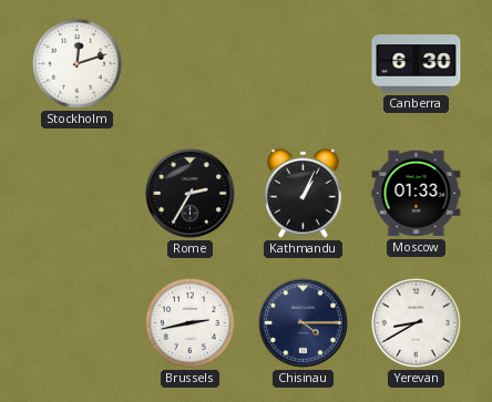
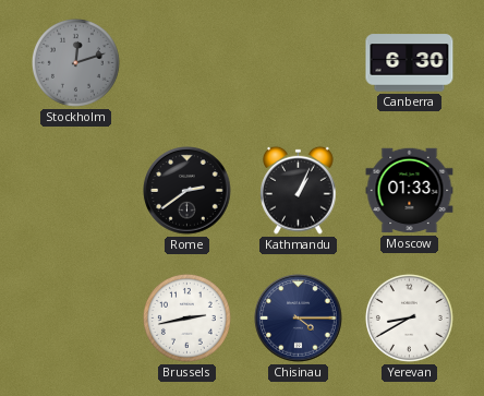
Stockholm dial: white -> grey (75, 62)
Rome: 2:35 -> 2:39 (187, 191)
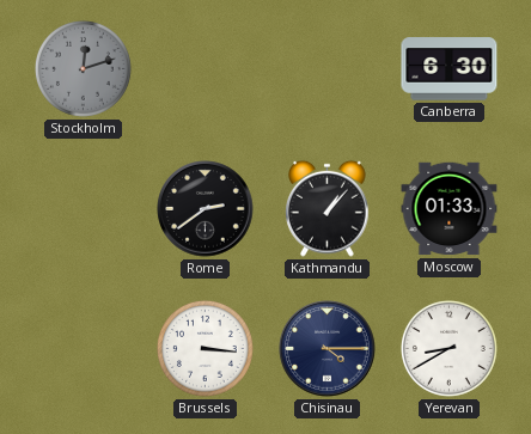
Kathmandu: 1:04 -> 1:07 (328, 208)
Brussels: 2:43 -> 3:16 (205, 348)
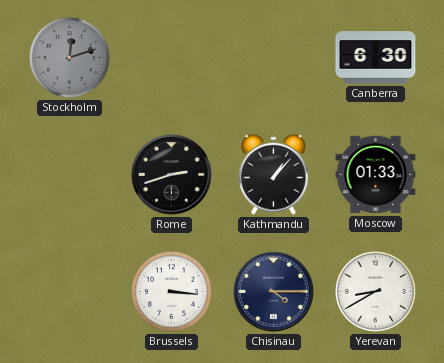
Rome: 2:39 -> 2:42 (172, 175)
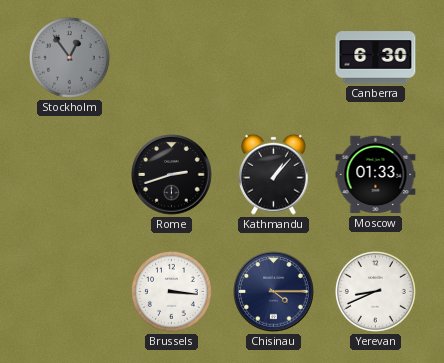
Stockholm: 12:12 -> 12:54 (69, 57)
Yerevan: 8:40 -> 8:41 (375, 291)
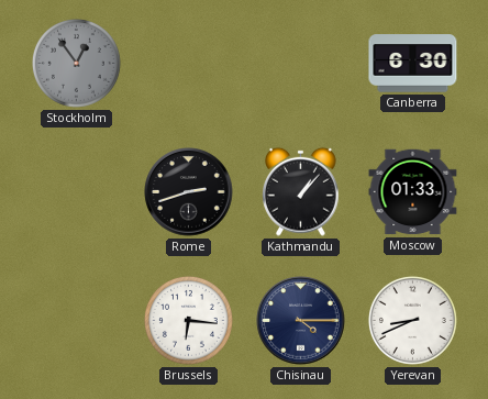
Brussels: 3:16 -> 6:16 (188, 320)
